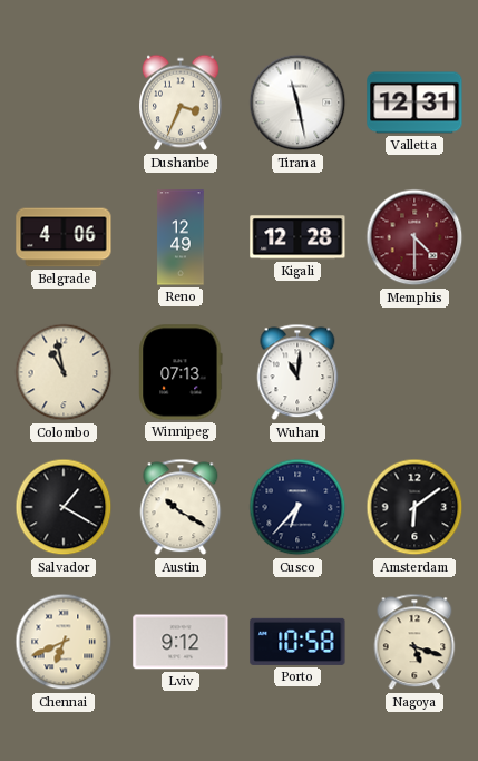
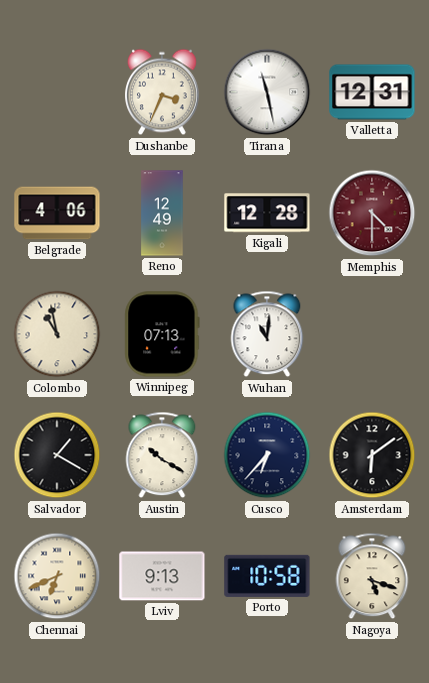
Lviv: 9:12 -> 9:13 (162, 576)
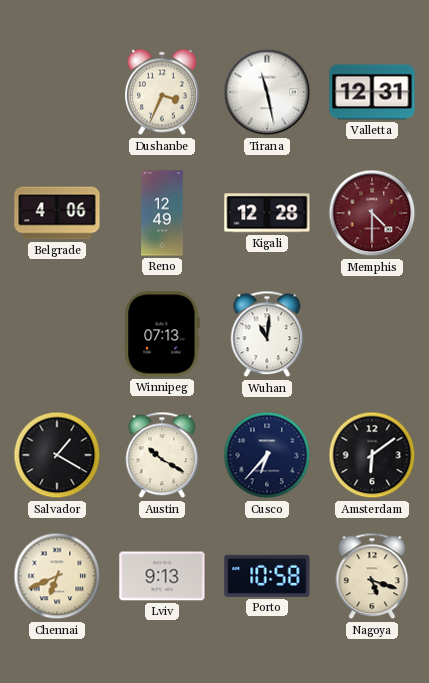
Colombo: 10:58 -> none (57, 334)
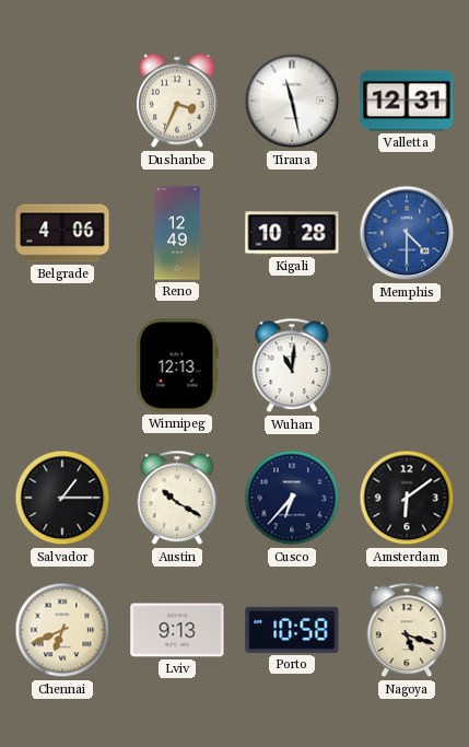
Kigali: 12:28 -> 10:28 (292, 233)
Memphis dial: burgundy -> blue (407, 233)
Winnipeg: 07:13 -> 12:13 (177, 365)
Salvador: 1:20 -> 1:15 (62, 498)
